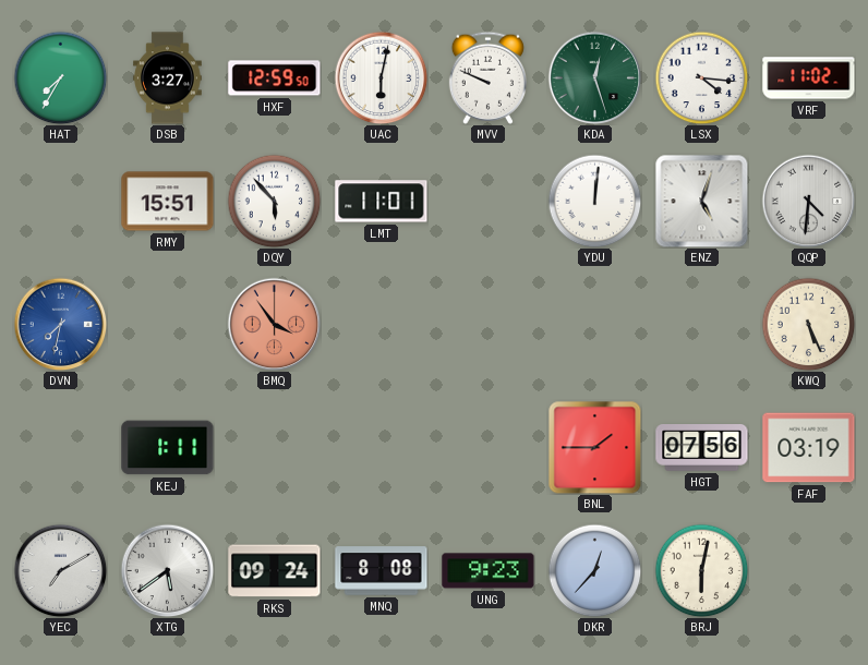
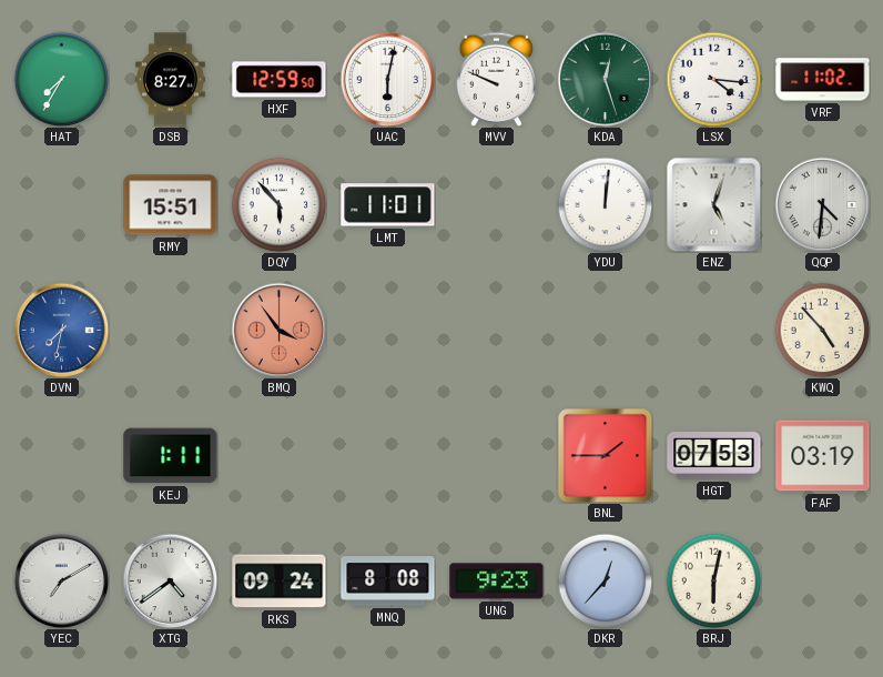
DSB: 3:27 -> 8:27 (171, 80)
KWQ: 5:26 -> 4:53 (822, 330)
HGT: 07:56 -> 07:53 (714, 456)
XTG: 5:39 -> 4:39 (170, 580)
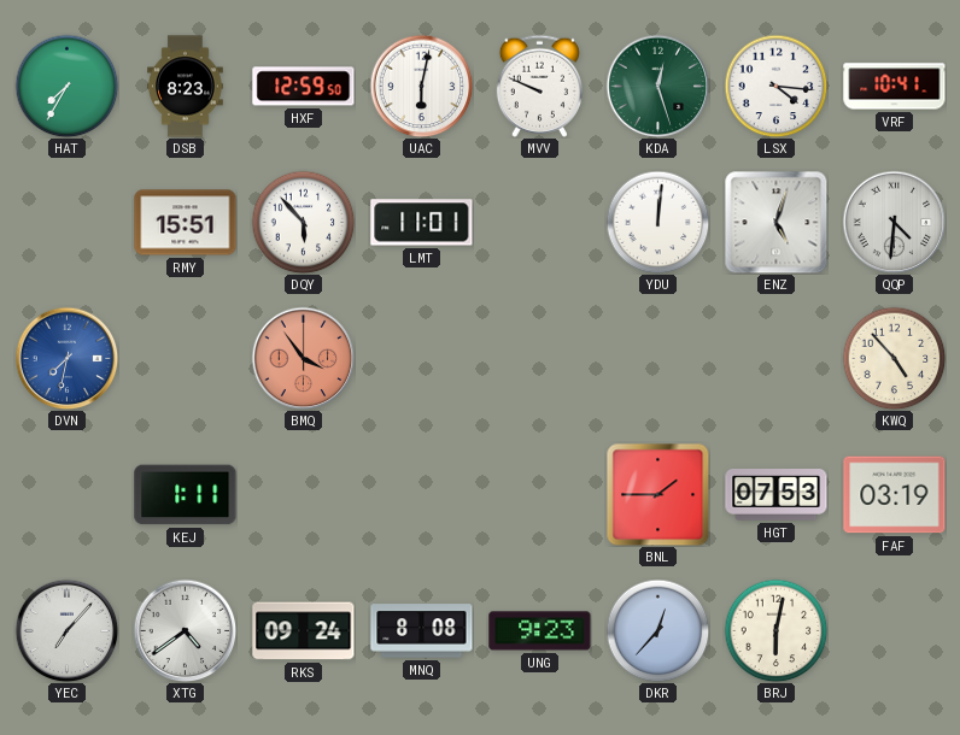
DSB: 8:27 -> 8:23 (186, 87)
VRF: 11:02 -> 10:41 (895, 87)
YEC: 7:10 -> 7:07 (66, 630)
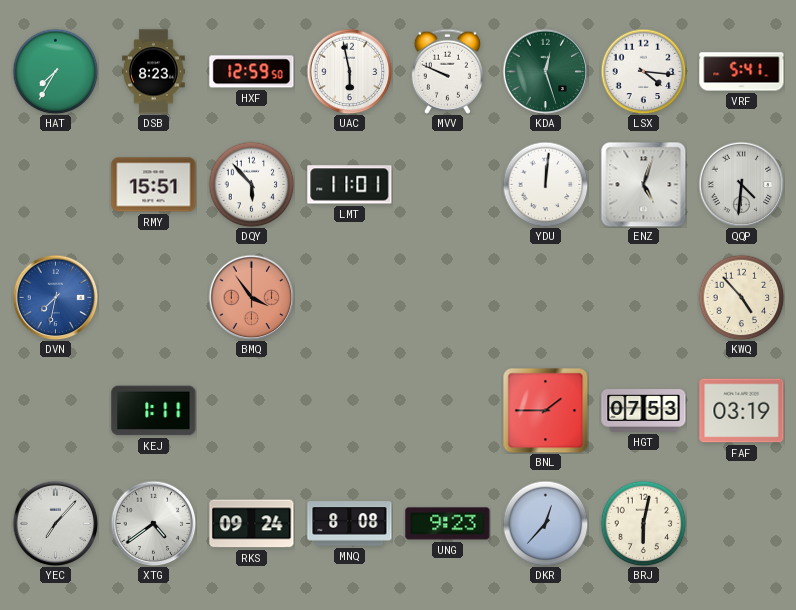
UAC: 6:02 -> 5:58 (349, 71)
VRF: 10:41 -> 5:41 (742, 72)
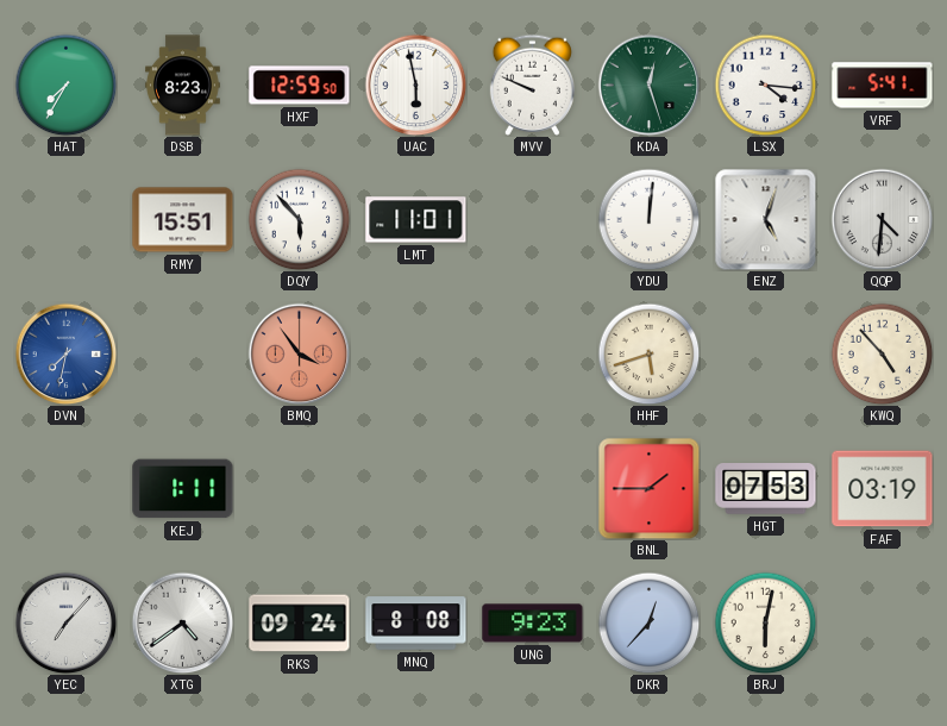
HHF: none -> 5:42 (648, 353)
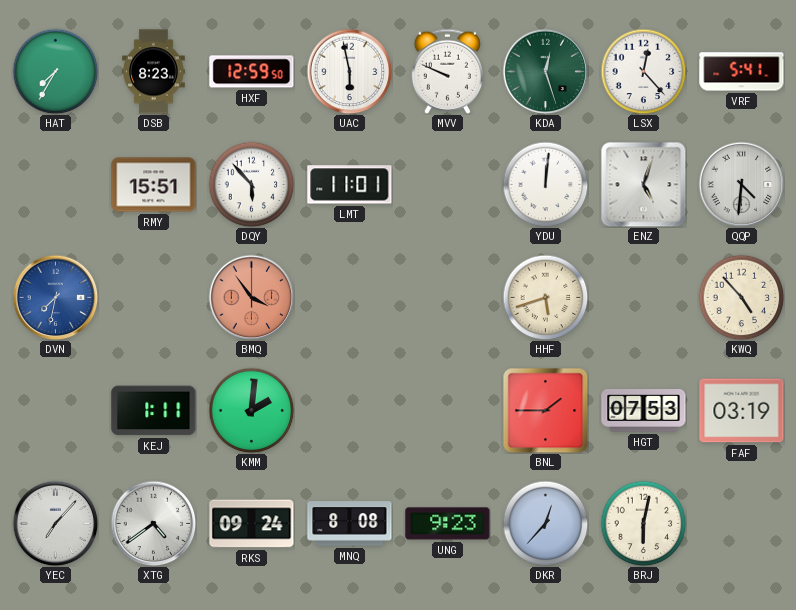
LSX: 4:16 -> 12:23 (643, 71)
KMM: none -> 2:01 (251, 410)
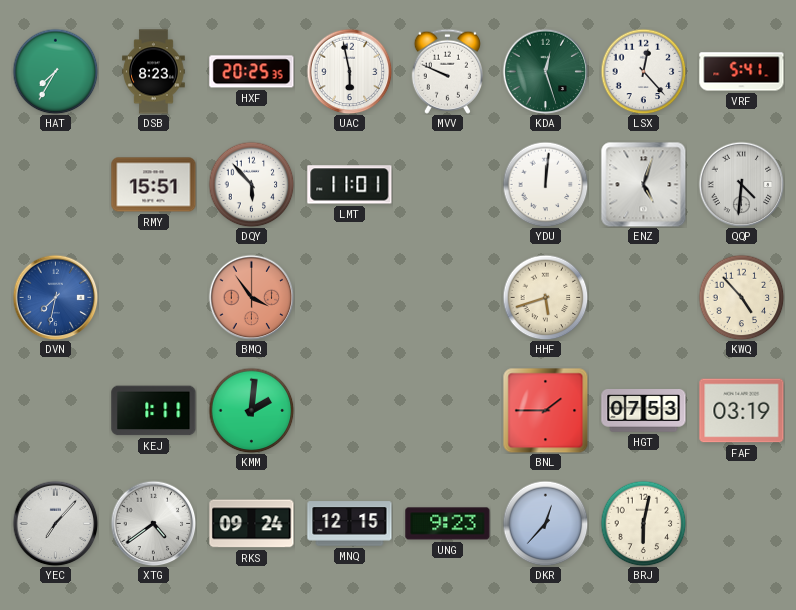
HXF: 12:59 -> 20:25 (252, 72)
MNQ: 8:08 -> 12:15 (350, 524)
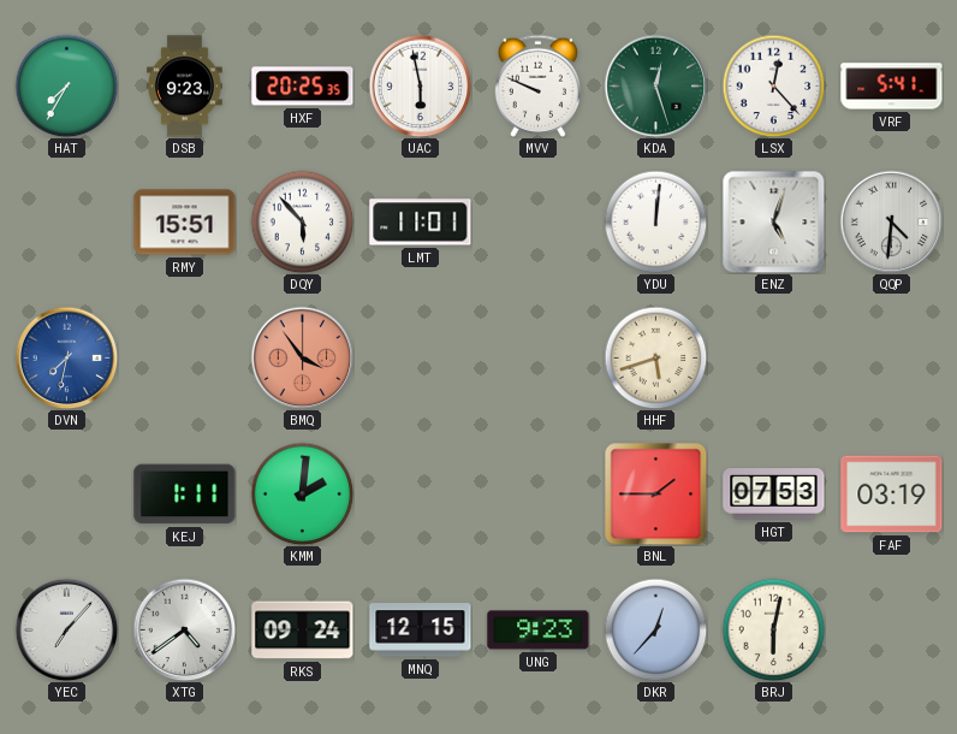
DSB: 8:23 -> 9:23 (185, 87)
KWQ: 4:53 -> none (741, 297)
